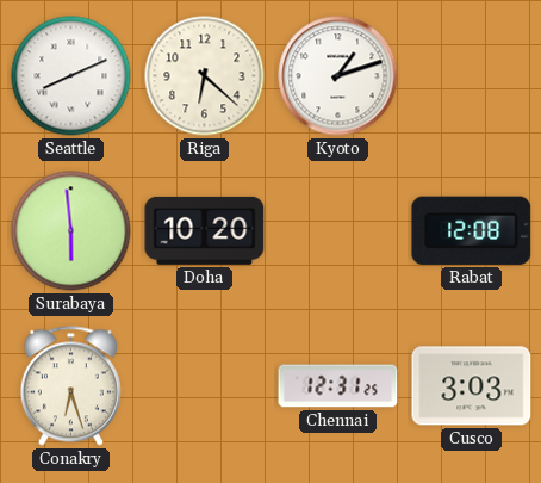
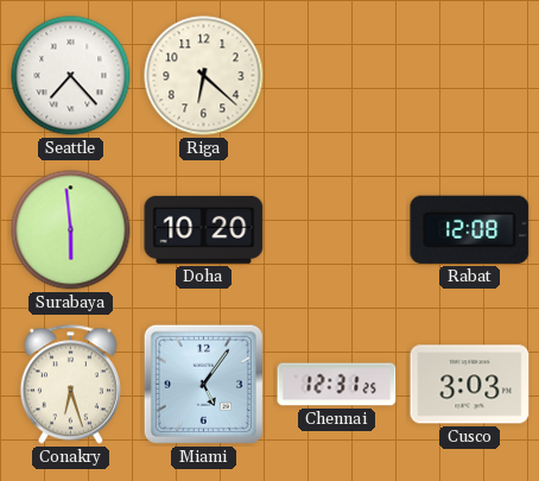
Seattle: 8:11 -> 7:23 (71, 76)
Kyoto: 1:12 -> none (338, 76)
Miami: none -> 5:06 (203, 384)
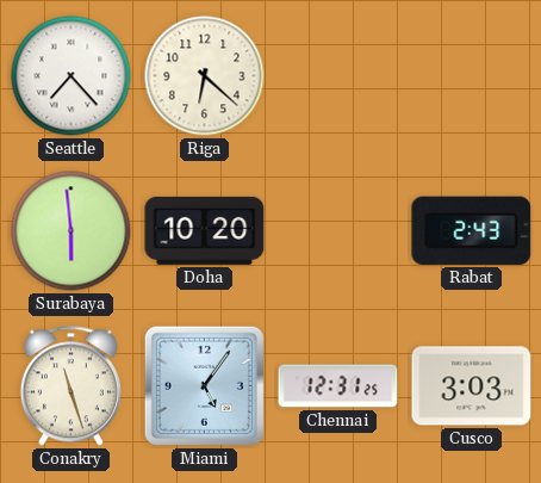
Rabat: 12:08 -> 2:43 (472, 230)
Conakry: 6:27 -> 11:27 (70, 386)
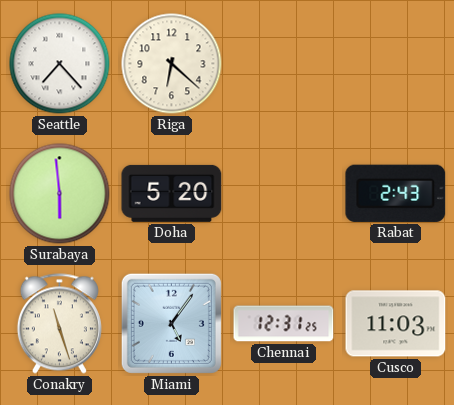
Doha: 10:20 -> 5:20 (172, 193)
Cusco: 3:03 -> 11:03 (396, 324)
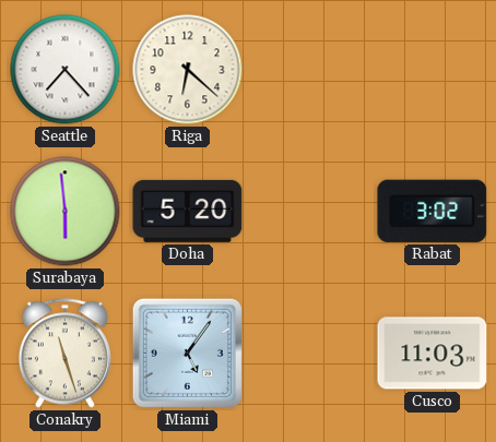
Rabat: 2:43 -> 3:02 (433, 211)
Chennai: 12:31 -> none (284, 324)
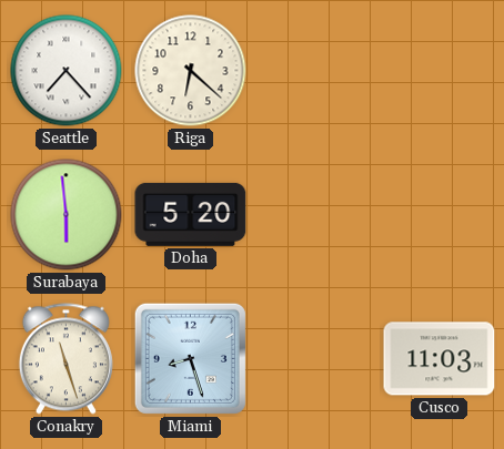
Rabat: 3:02 -> none (433, 211)
Miami: 5:06 -> 8:27 (190, 358)
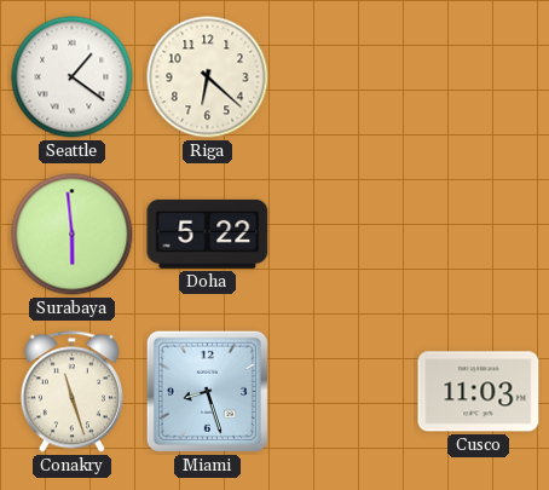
Seattle: 7:23 -> 1:21 (73, 77)
Doha: 5:20 -> 5:22 (208, 234)
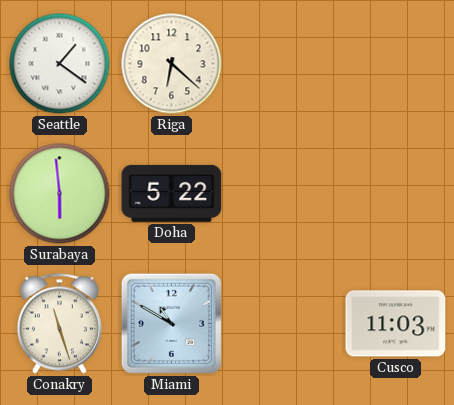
Miami: 8:27 -> 10:50 (171, 323)
